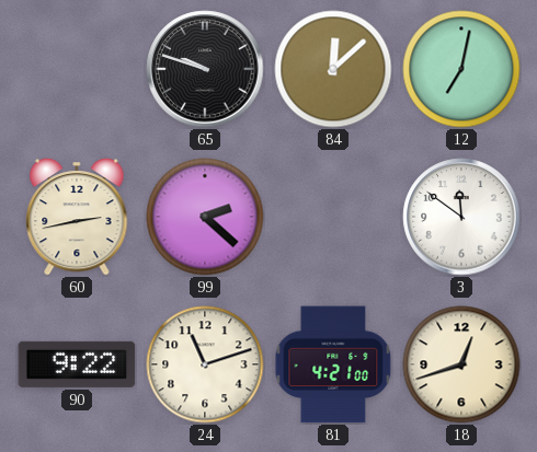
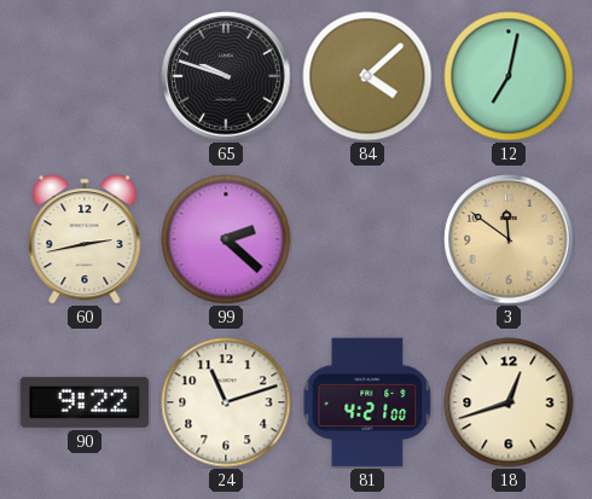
84: 12:08 -> 4:08 (367, 76)
3 dial: white -> champagne (509, 239)
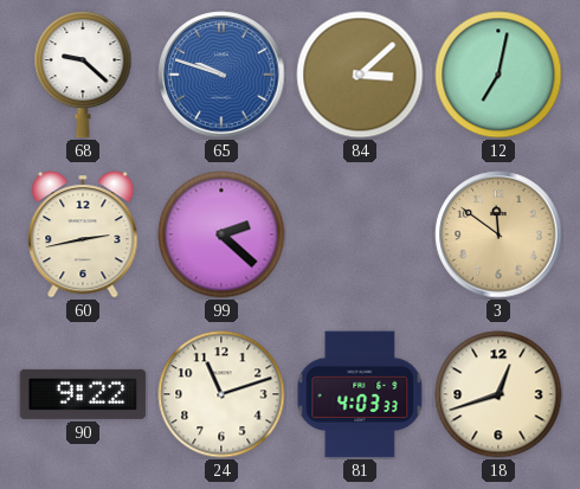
68: none -> 9:22 (83, 75)
65 dial: black -> blue (221, 75)
84: 4:08 -> 3:08 (360, 75)
81: 4:21 -> 4:03 (360, 394)
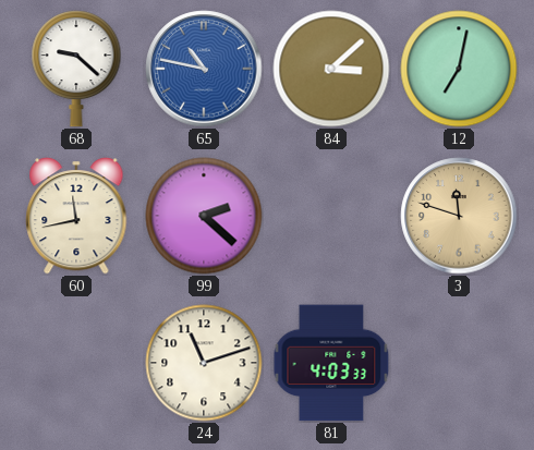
65: 9:48 -> 10:47 (204, 69)
60: 2:43 -> 11:43 (76, 216)
3: 11:51 -> 11:48 (459, 216)
90: 9:22 -> none (83, 394)
18: 12:42 -> none (498, 394)
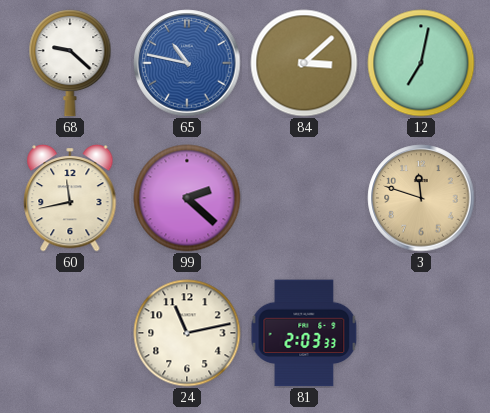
24: 11:12 -> 11:13 (187, 333)
81: 4:03 -> 2:03 (304, 333)
